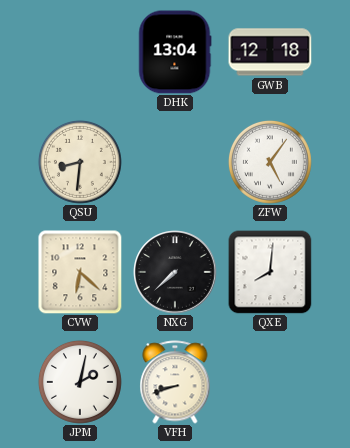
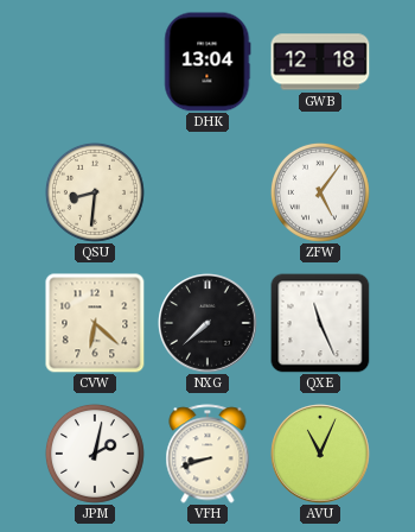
QXE: 8:01 -> 11:26 (320, 323)
AVU: none -> 11:04 (320, 454)
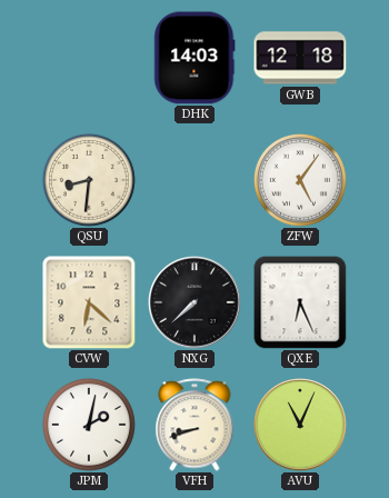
DHK: 13:04 -> 14:03 (194, 58)
QXE: 11:26 -> 6:26 (300, 302)
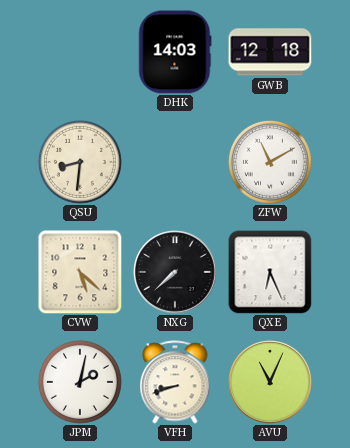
ZFW: 5:06 -> 11:10 (270, 162)
CVW: 6:22 -> 5:22 (80, 272)
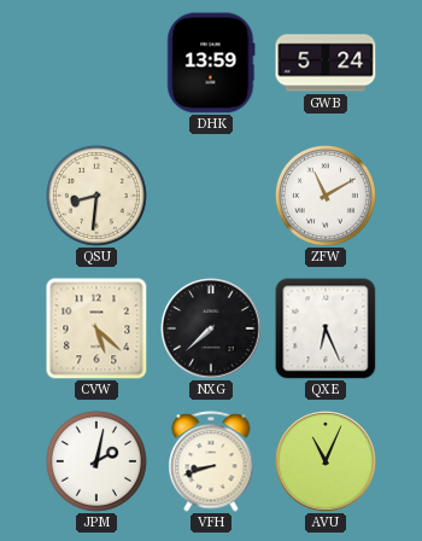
DHK: 14:03 -> 13:59 (211, 63)
GWB: 12:18 -> 5:24 (326, 63)
